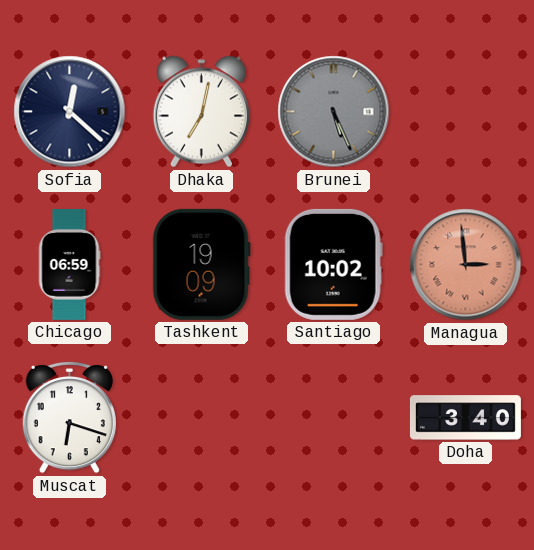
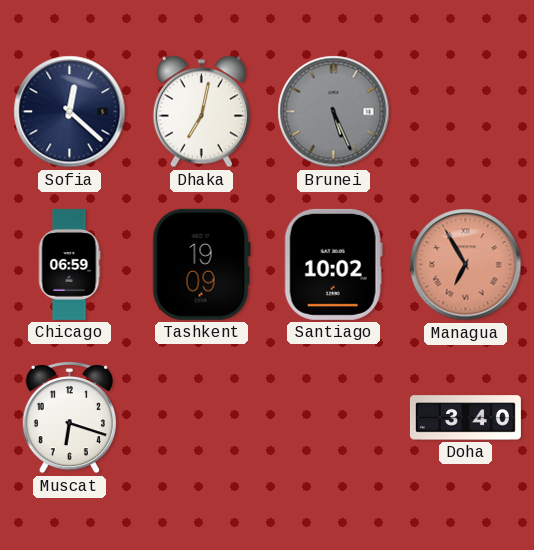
Managua: 2:59 -> 6:55 (466, 265)
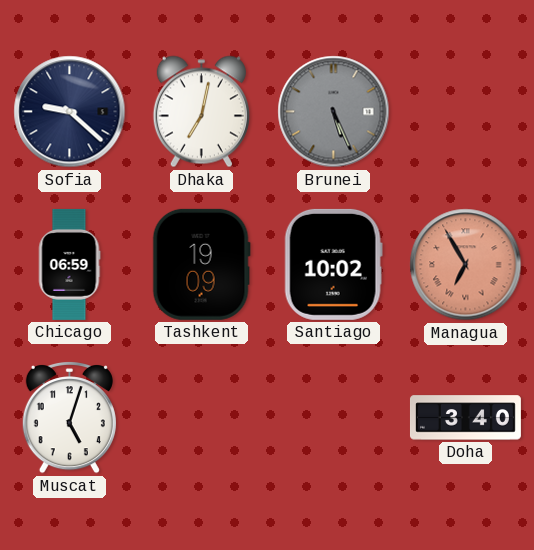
Sofia: 12:22 -> 9:22 (70, 112)
Muscat: 6:18 -> 5:03 (69, 418)
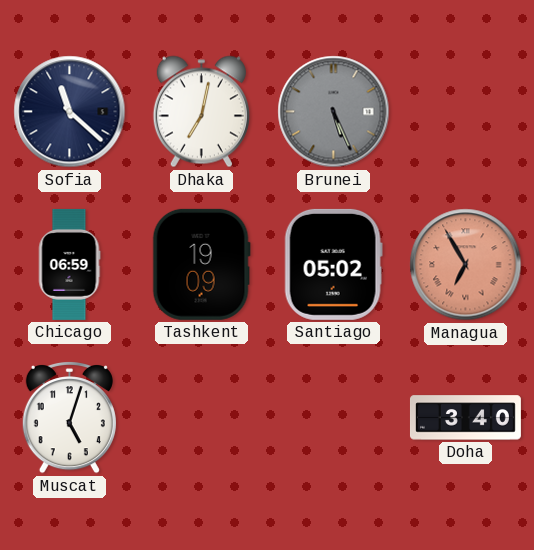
Sofia: 9:22 -> 11:22 (70, 112)
Santiago: 10:02 -> 05:02 (333, 264)
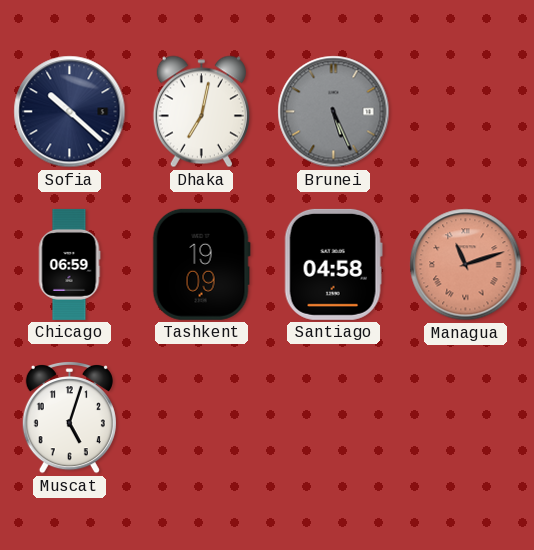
Sofia: 11:22 -> 10:22 (70, 112)
Santiago: 05:02 -> 04:58 (333, 264)
Managua: 6:55 -> 11:12 (466, 265)
Doha: 3:40 -> none (465, 418)
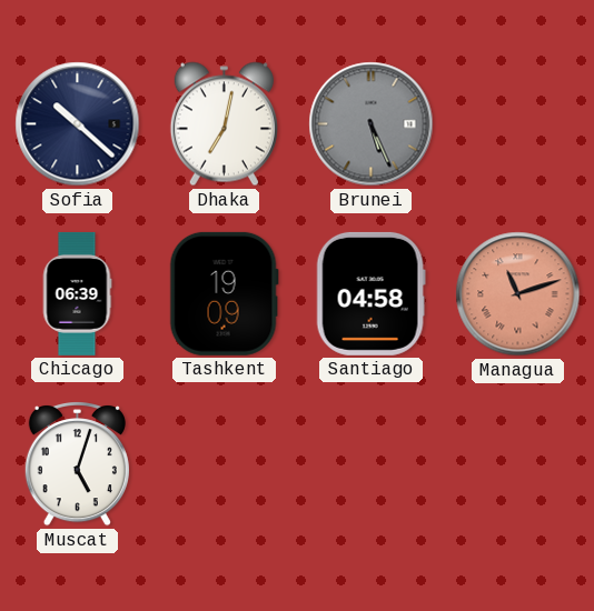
Chicago: 06:59 -> 06:39 (77, 293)
